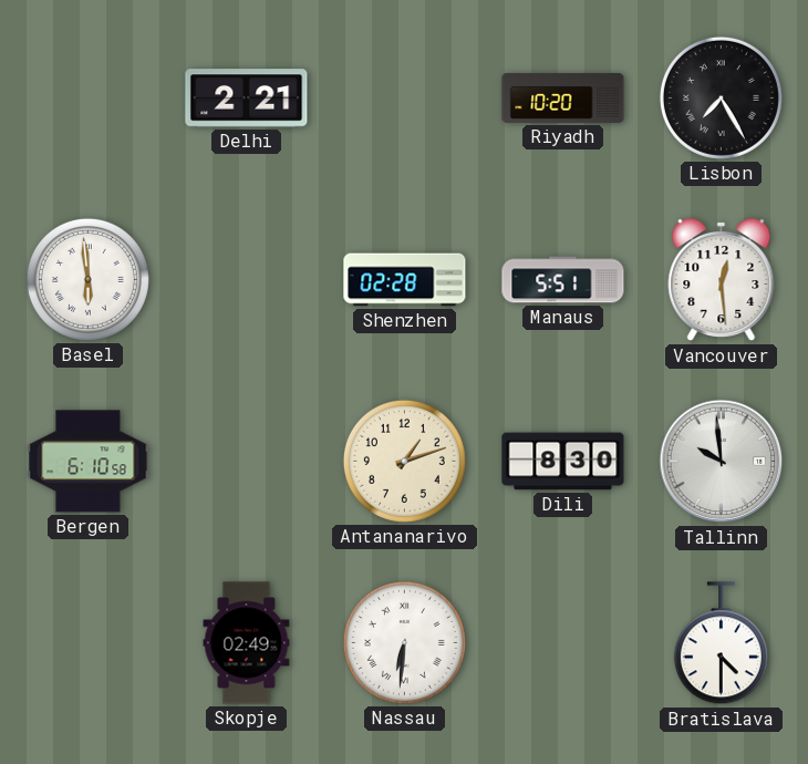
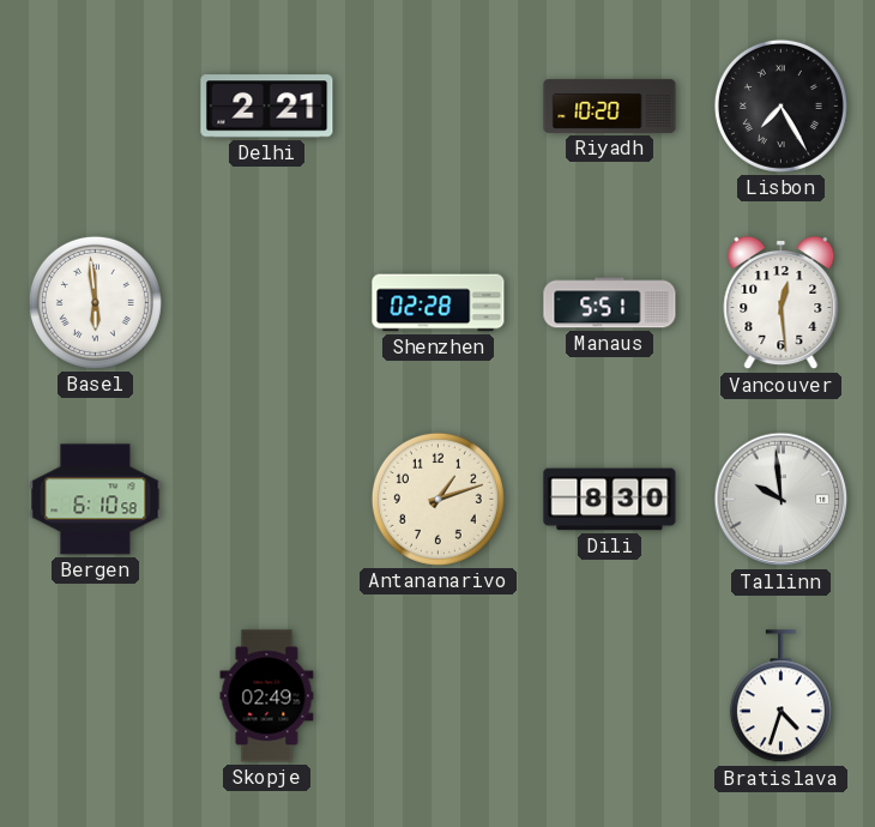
Nassau: 6:31 -> none (404, 642)
Bratislava: 4:30 -> 4:33 (780, 696)
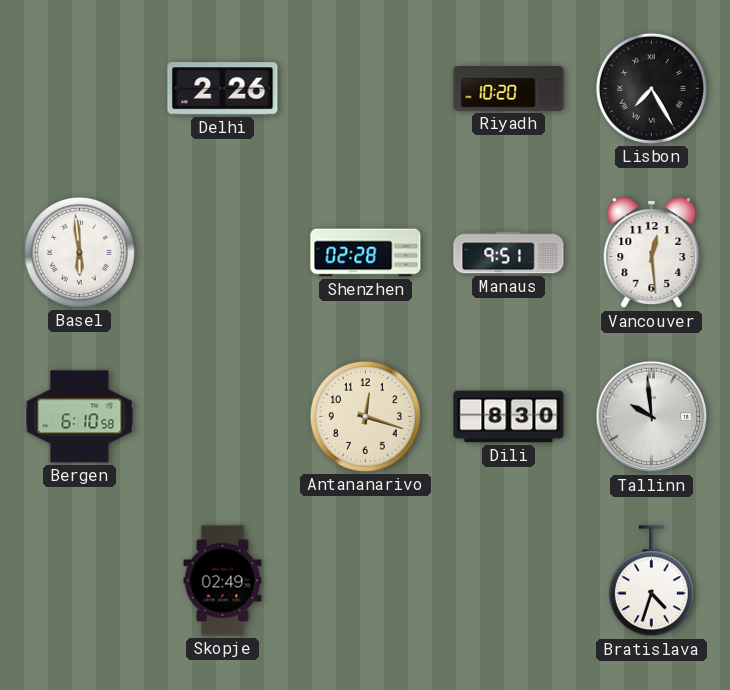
Delhi: 2:21 -> 2:26 (223, 89)
Manaus: 5:51 -> 9:51 (509, 253)
Antananarivo: 1:12 -> 12:18 (365, 416)
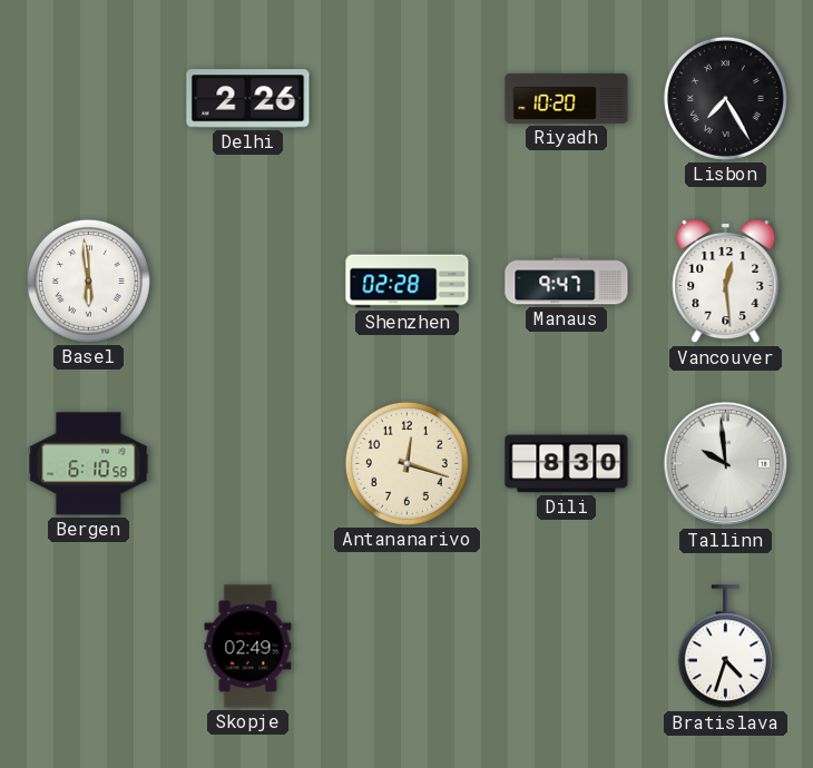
Manaus: 9:51 -> 9:47 (567, 282)
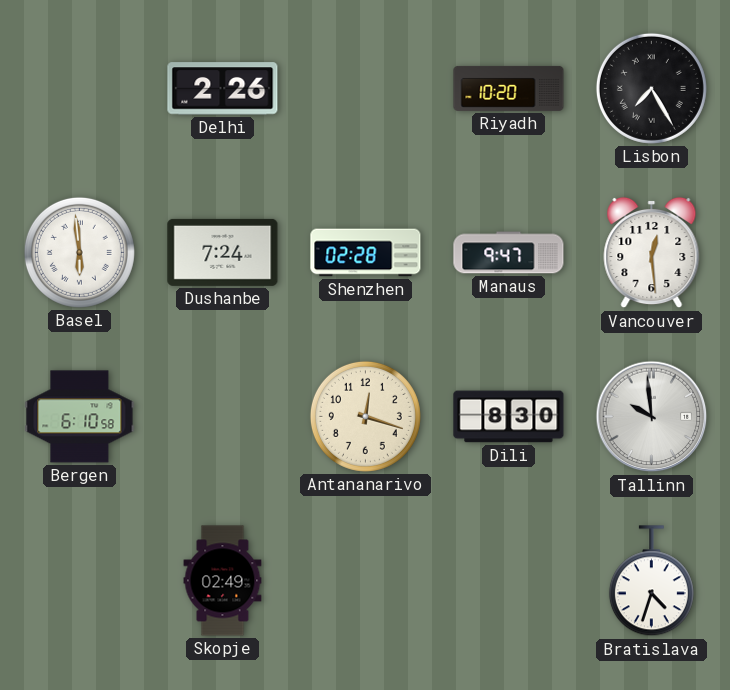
Dushanbe: none -> 7:24 (223, 252)
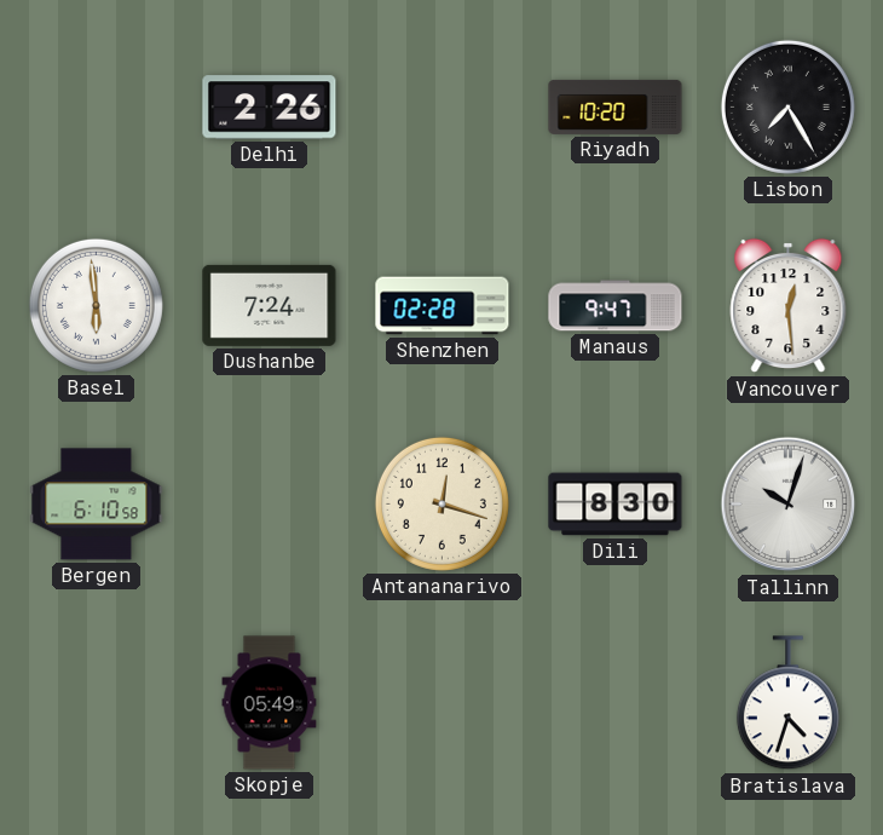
Tallinn: 9:59 -> 10:03 (789, 505)
Skopje: 02:49 -> 05:49 (270, 703)
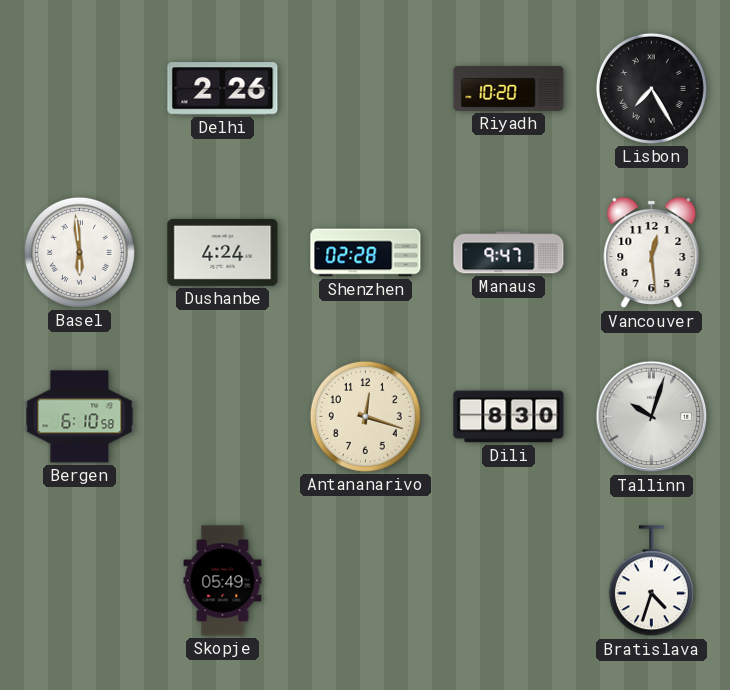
Dushanbe: 7:24 -> 4:24 (223, 252)
